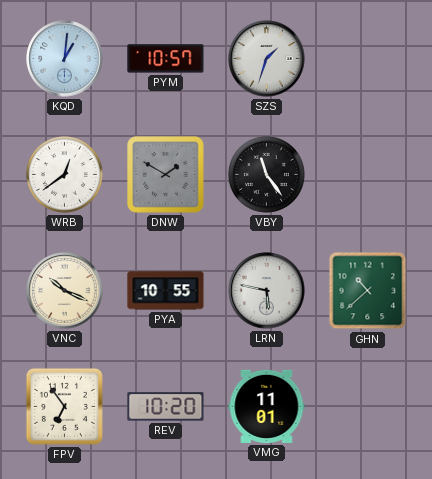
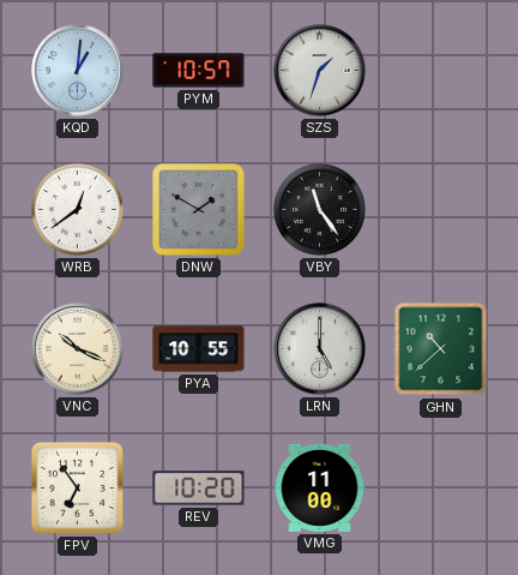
LRN: 5:47 -> 5:00 (320, 349)
VMG: 11:01 -> 11:00 (320, 487)
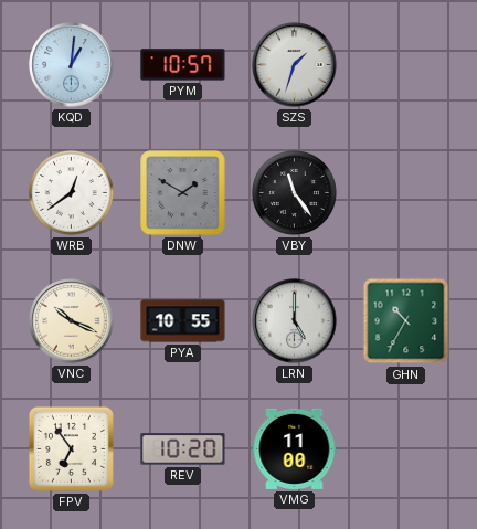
GHN: 10:38 -> 10:35 (406, 321)
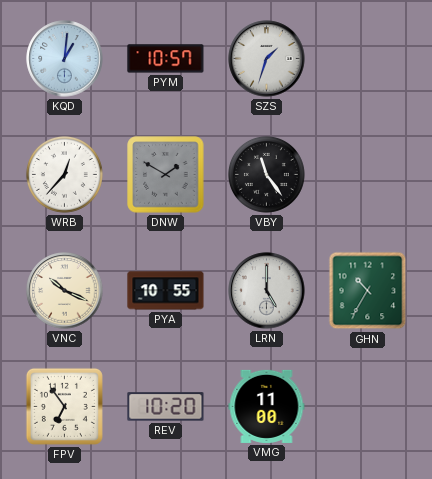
WRB: 12:39 -> 12:37 (64, 174)
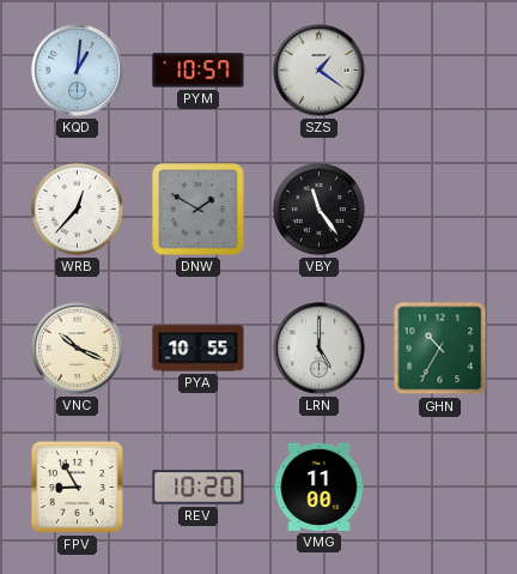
SZS: 1:33 -> 1:21 (320, 71)
FPV: 6:54 -> 8:55 (77, 487)
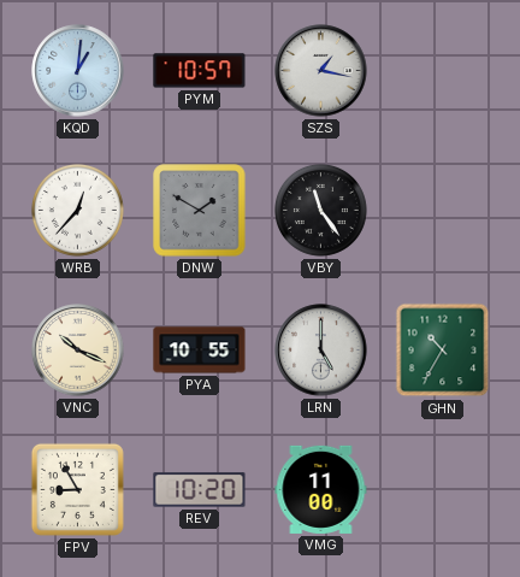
SZS: 1:21 -> 1:17 (321, 71)
